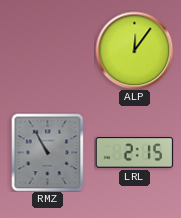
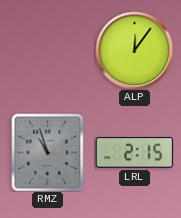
RMZ: 10:55 -> 10:57 (48, 152)
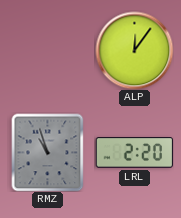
LRL: 2:15 -> 2:20 (134, 153)
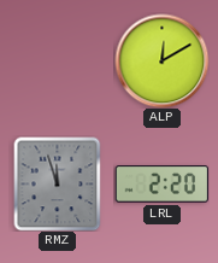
ALP: 12:06 -> 12:10 (161, 60)
RMZ: 10:57 -> 11:57 (58, 183)
